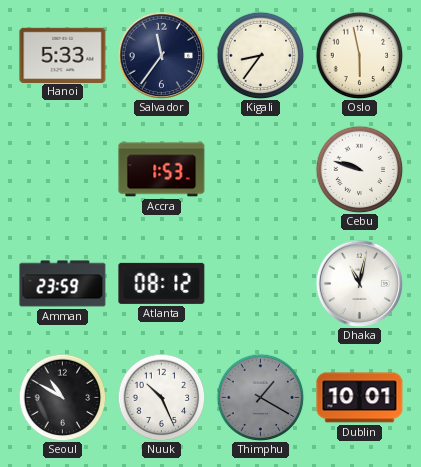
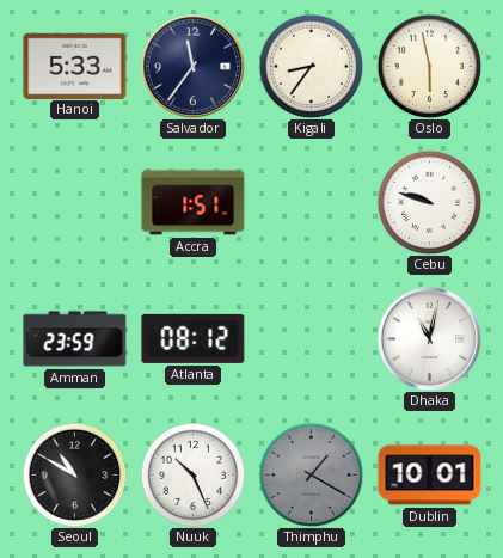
Accra: 1:53 -> 1:51 (194, 203)
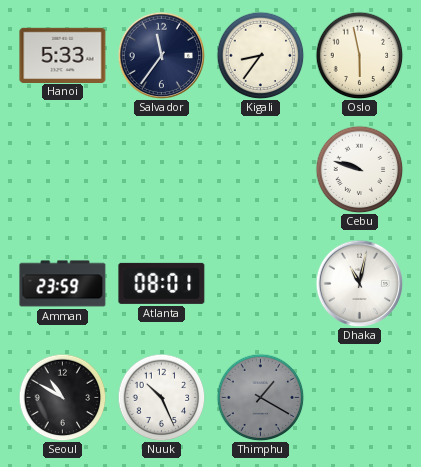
Accra: 1:51 -> none (194, 203)
Atlanta: 08:12 -> 08:01 (162, 283)
Dublin: 10:01 -> none (430, 476)
